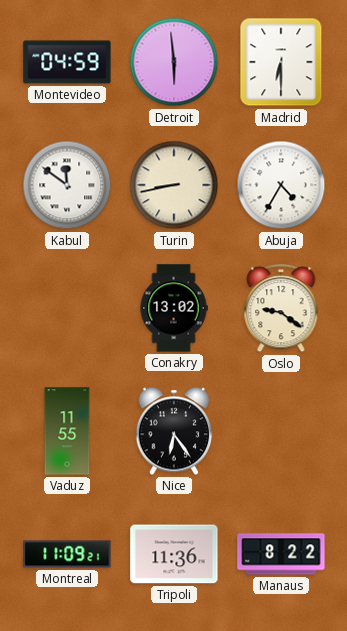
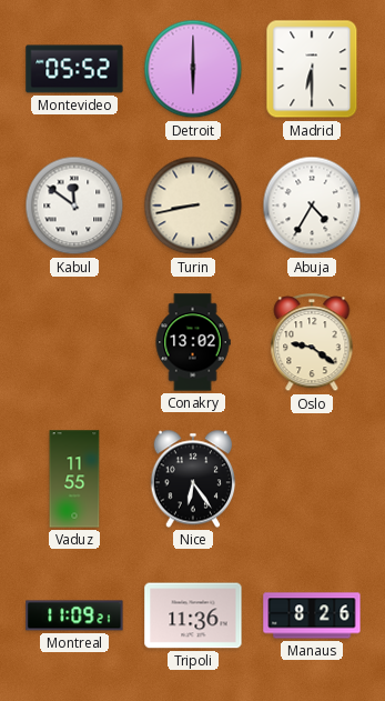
Montevideo: 04:59 -> 05:52 (74, 69)
Detroit: 5:59 -> 6:00 (193, 69)
Manaus: 8:22 -> 8:26 (312, 615)
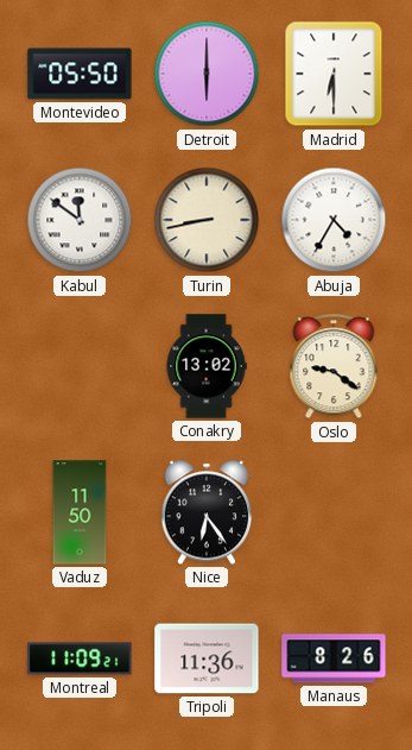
Montevideo: 05:52 -> 05:50 (80, 74)
Vaduz: 11:55 -> 11:50 (80, 512)
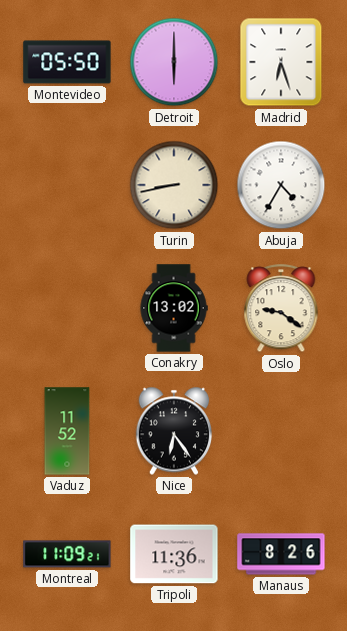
Madrid: 6:30 -> 6:27 (281, 62)
Kabul: 11:51 -> none (80, 220)
Vaduz: 11:50 -> 11:52 (67, 431)
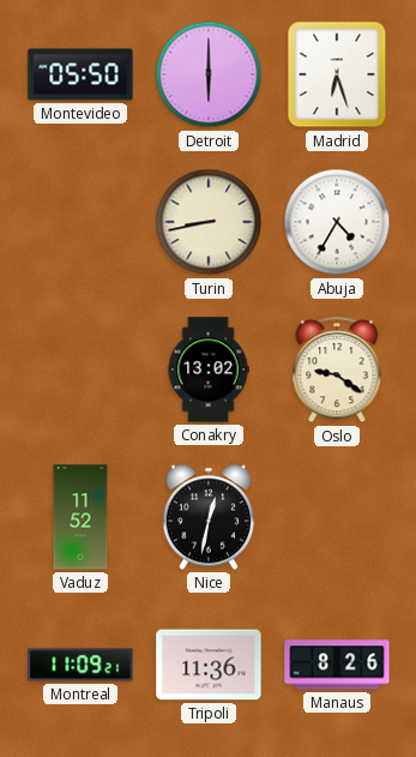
Nice: 6:24 -> 12:32 (209, 517)
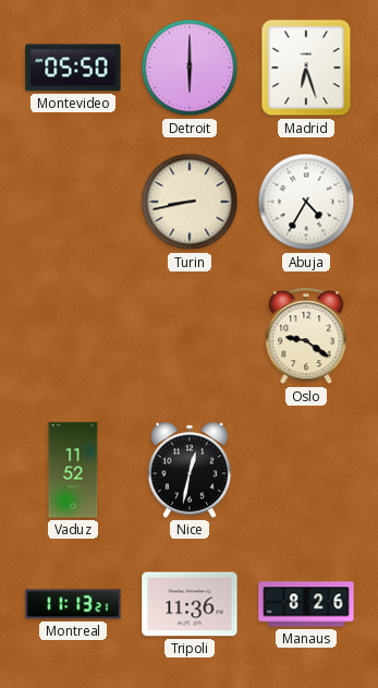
Conakry: 13:02 -> none (209, 370)
Montreal: 11:09 -> 11:13 (73, 604)
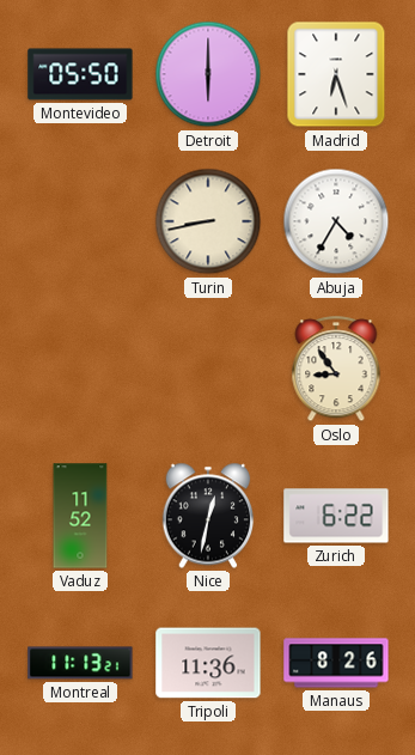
Oslo: 9:21 -> 8:54 (336, 370)
Zurich: none -> 6:22 (336, 516)
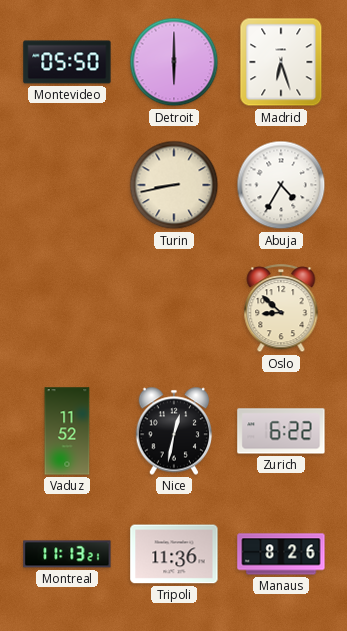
Oslo: 8:54 -> 8:52 (281, 309)
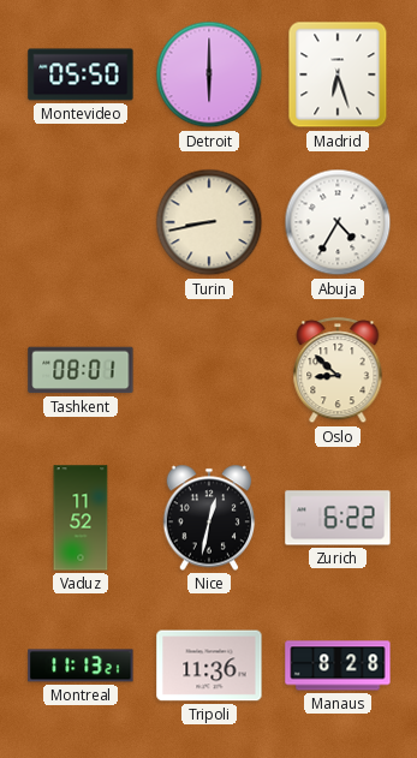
Tashkent: none -> 08:01 (81, 370)
Manaus: 8:26 -> 8:28 (338, 666)
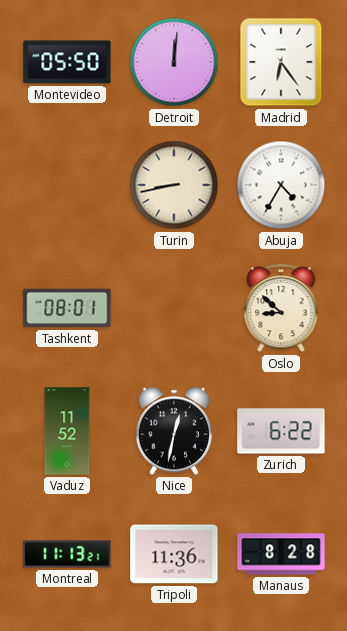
Detroit: 6:00 -> 12:01 (174, 62)
Madrid: 6:27 -> 6:24 (281, 62)
